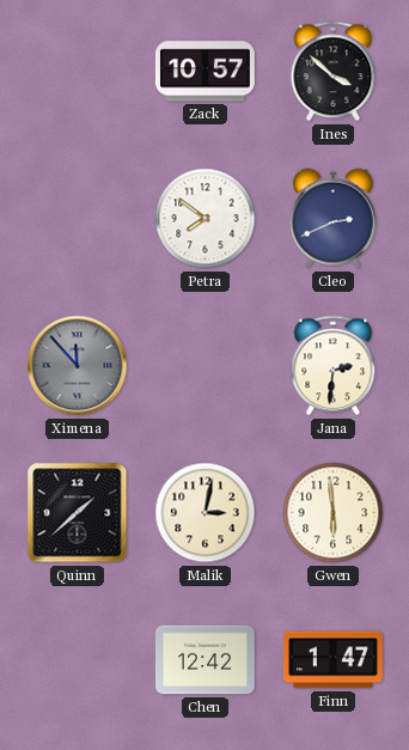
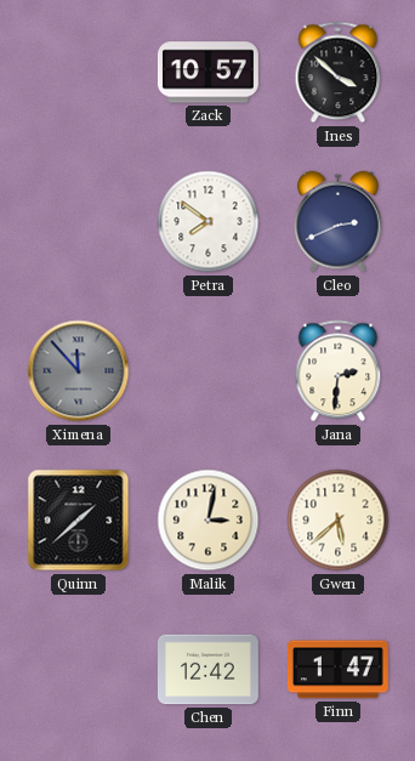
Gwen: 5:59 -> 5:38 (339, 521)
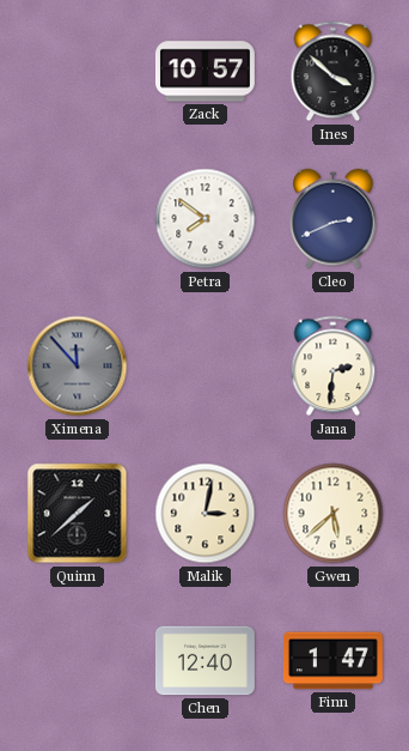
Chen: 12:42 -> 12:40 (204, 661)
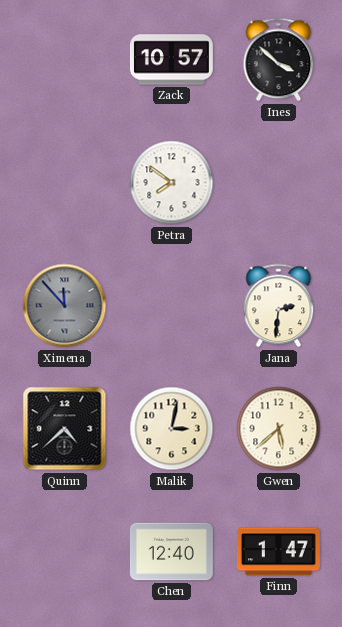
Cleo: 2:41 -> none (334, 219)
Quinn: 1:38 -> 4:38 (65, 429)
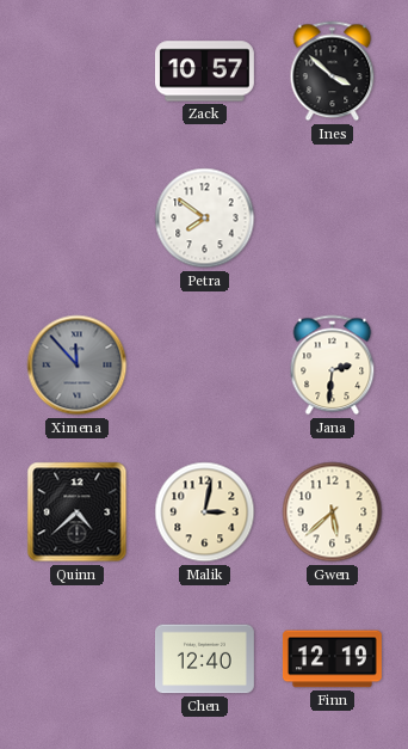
Finn: 1:47 -> 12:19 (332, 659)
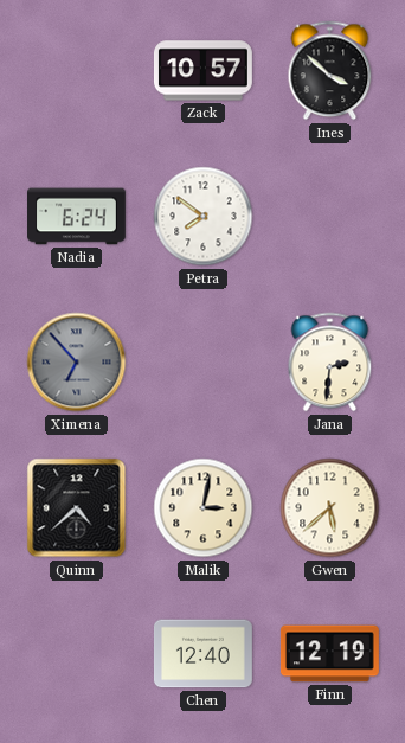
Nadia: none -> 6:24 (77, 217)
Ximena: 11:53 -> 6:53 (77, 363)
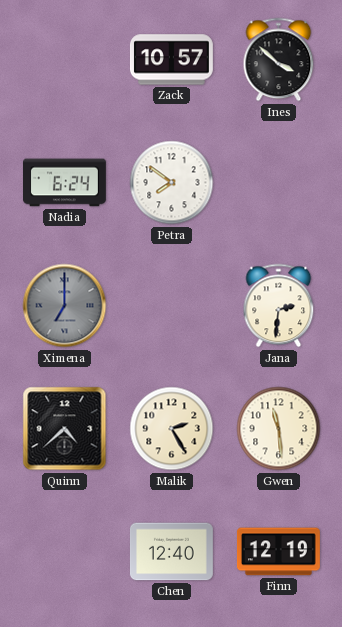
Ximena: 6:53 -> 7:00 (65, 306)
Malik: 3:02 -> 2:25 (172, 429)
Gwen: 5:38 -> 11:29 (279, 429)
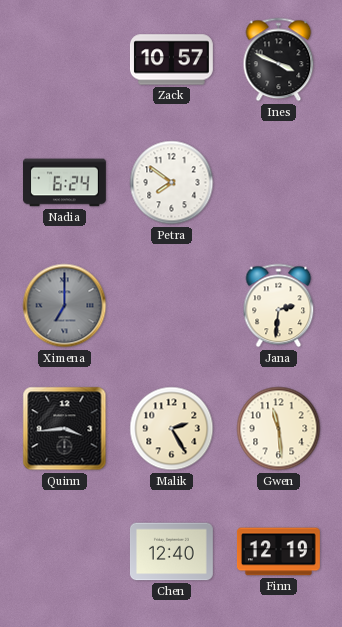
Ines: 3:52 -> 3:49 (279, 60)
Quinn: 4:38 -> 3:44 (65, 429)
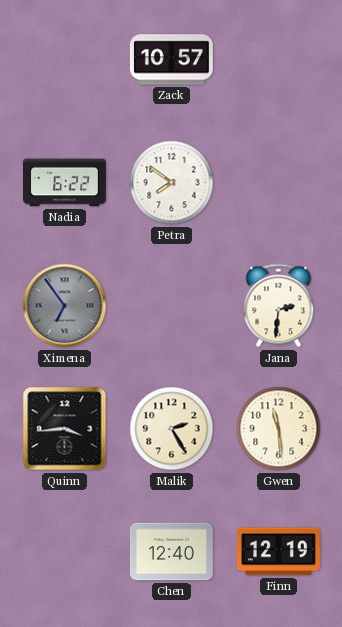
Ines: 3:49 -> none (279, 60)
Nadia: 6:24 -> 6:22 (65, 183)
Ximena: 7:00 -> 6:54 (65, 306)
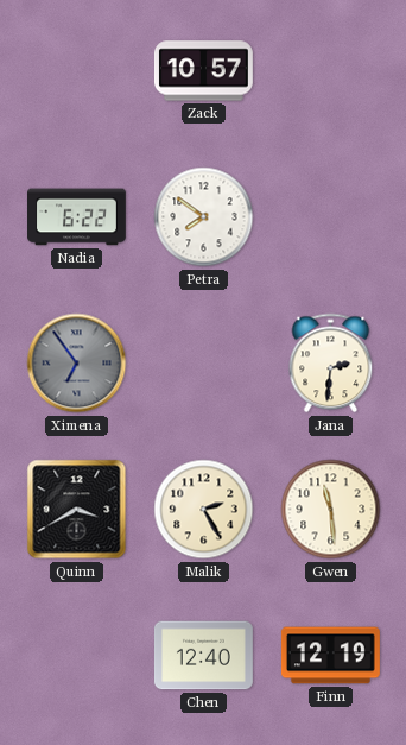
Quinn: 3:44 -> 3:40 (77, 510)
